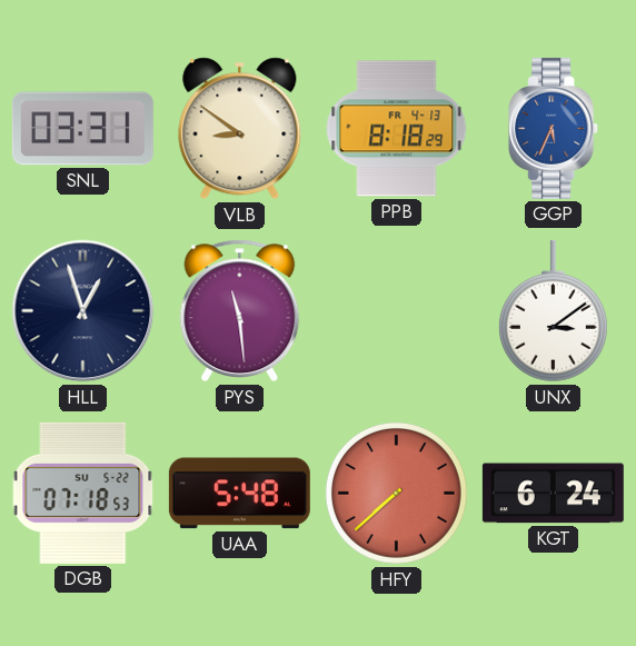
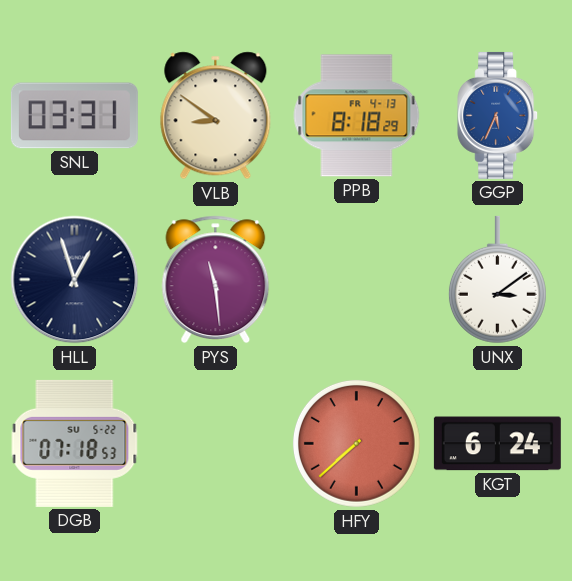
UAA: 5:48 -> none (239, 494)
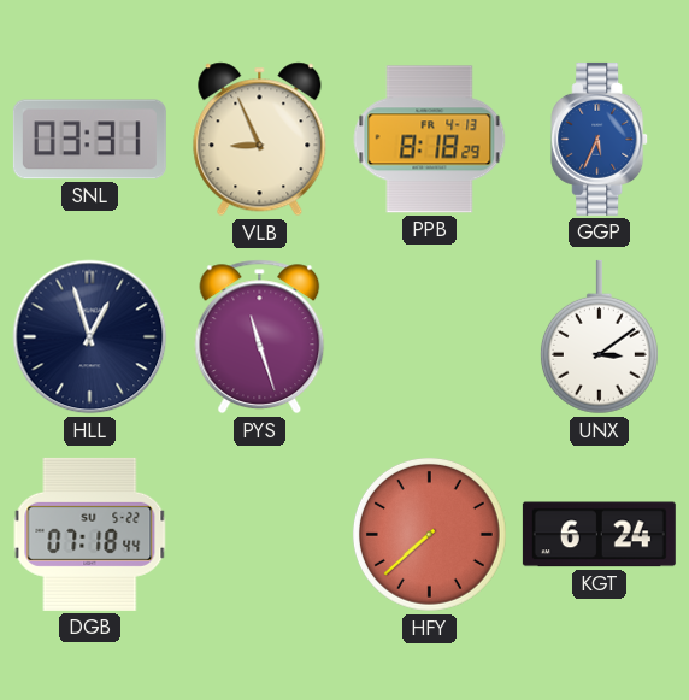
VLB: 8:51 -> 8:56 (260, 140)
PYS: 11:29 -> 11:27 (260, 337)
DGB: 07:18:53 -> 07:18:44 (90, 534)
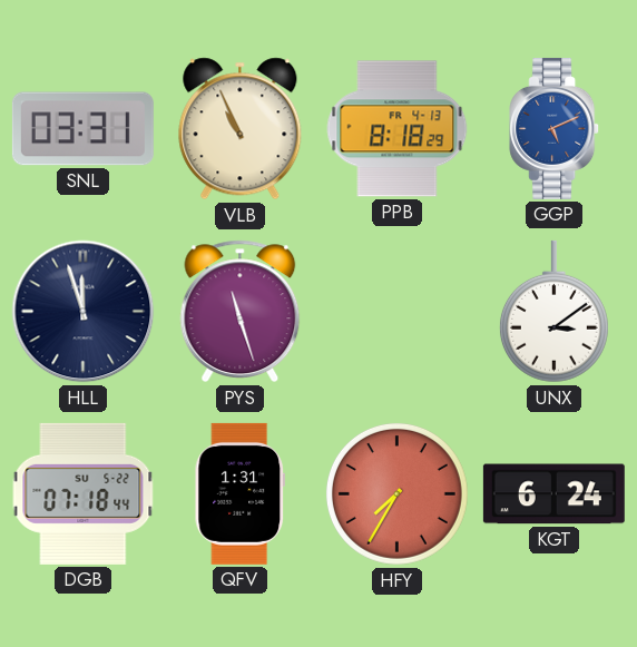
VLB: 8:56 -> 10:56 (241, 129)
GGP: 5:34 -> 5:11 (555, 128)
HLL: 12:57 -> 11:57 (84, 312)
QFV: none -> 1:31 (239, 493)
HFY: 7:38 -> 7:35 (396, 493)
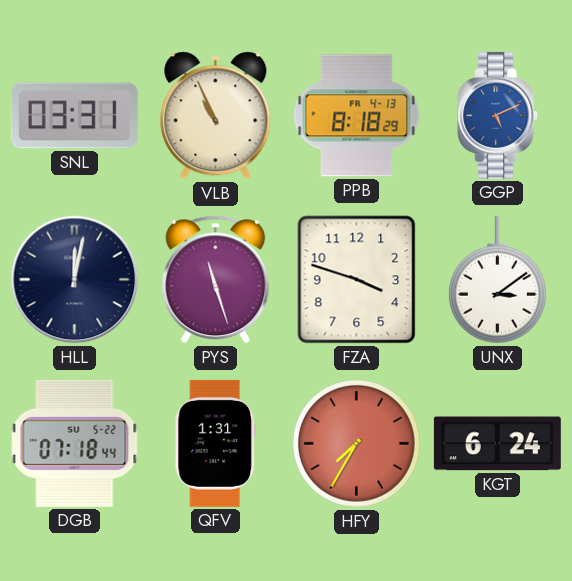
HLL: 11:57 -> 12:02 (75, 280)
FZA: none -> 3:48 (357, 280)
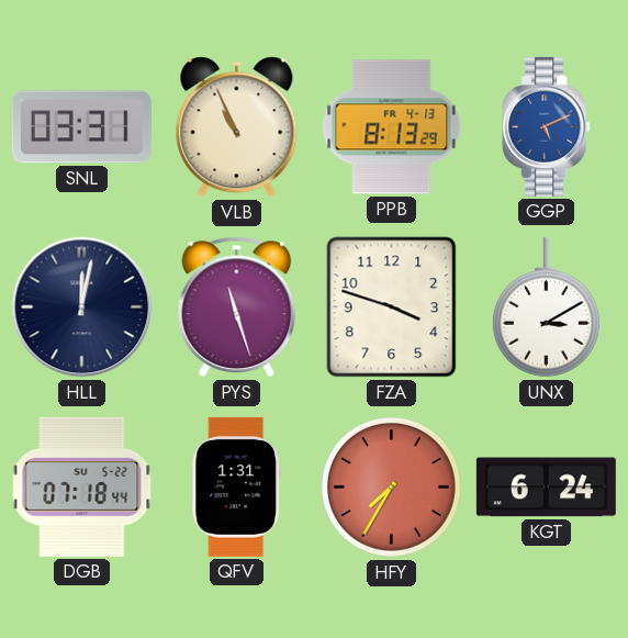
PPB: 8:18 -> 8:13 (392, 127)
UNX: 3:09 -> 3:10 (546, 307)
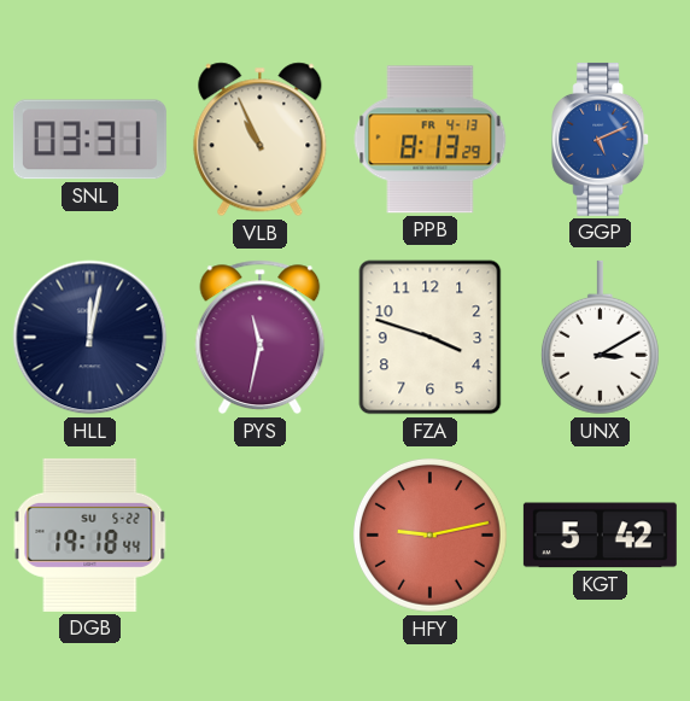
PYS: 11:27 -> 11:32 (261, 338)
DGB: 07:18 -> 19:18 (90, 534)
QFV: 1:31 -> none (236, 486)
HFY: 7:35 -> 9:13 (429, 534)
KGT: 6:24 -> 5:42 (600, 536)
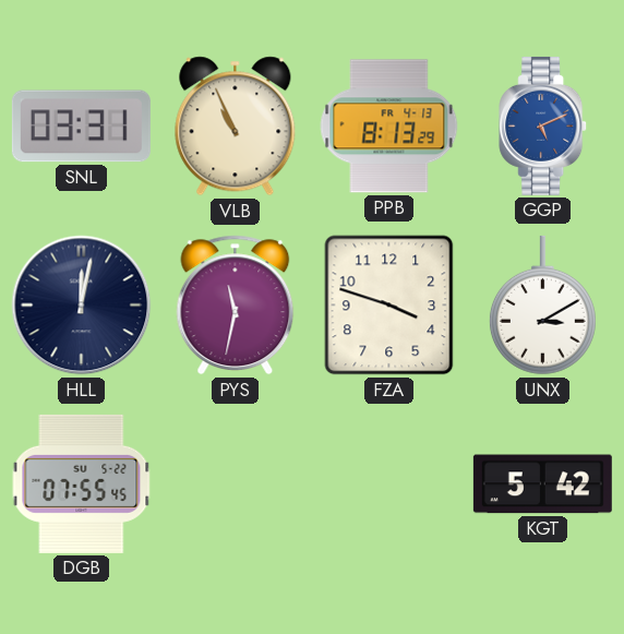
DGB: 19:18 -> 07:55 (82, 483)
HFY: 9:13 -> none (429, 534)
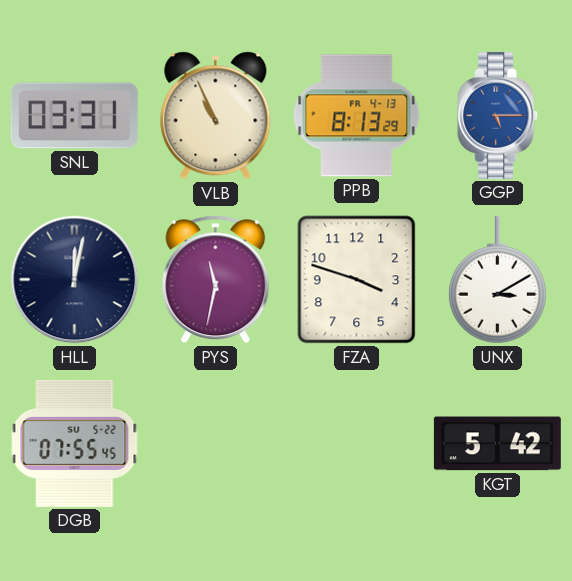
GGP: 5:11 -> 5:15 (498, 115)
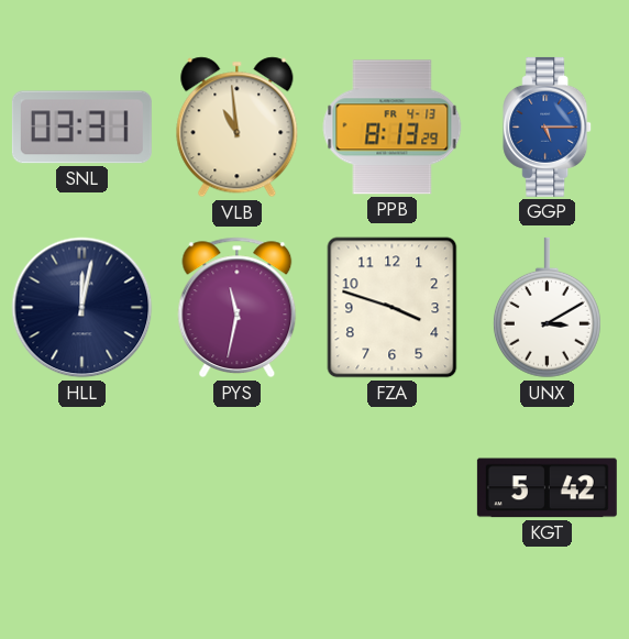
VLB: 10:56 -> 10:59 (238, 128)
DGB: 07:55 -> none (75, 443)
